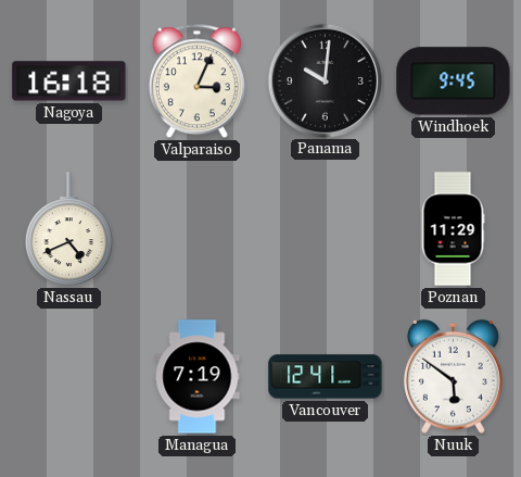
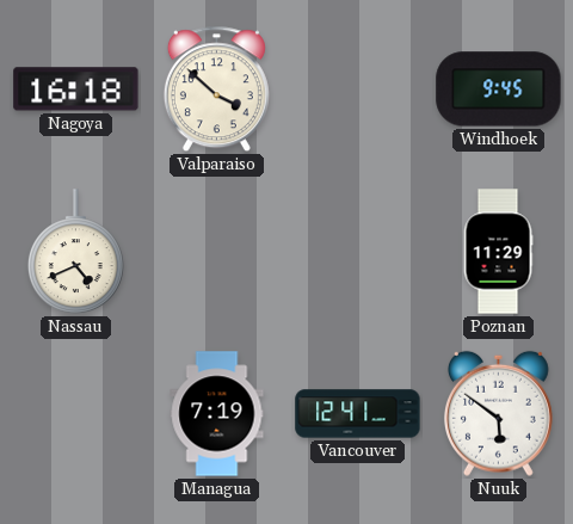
Valparaiso: 3:04 -> 3:52 (216, 90)
Panama: 10:01 -> none (325, 80)
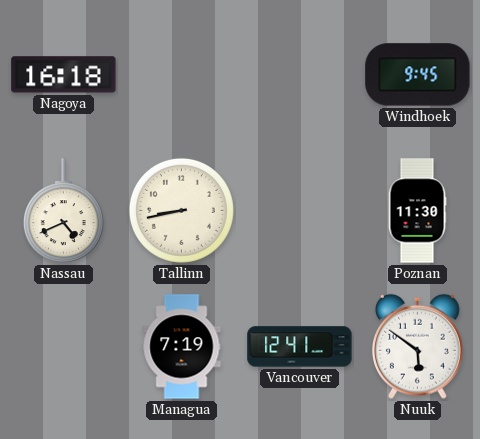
Valparaiso: 3:52 -> none (216, 90)
Tallinn: none -> 8:43 (181, 210)
Poznan: 11:29 -> 11:30 (417, 211)
